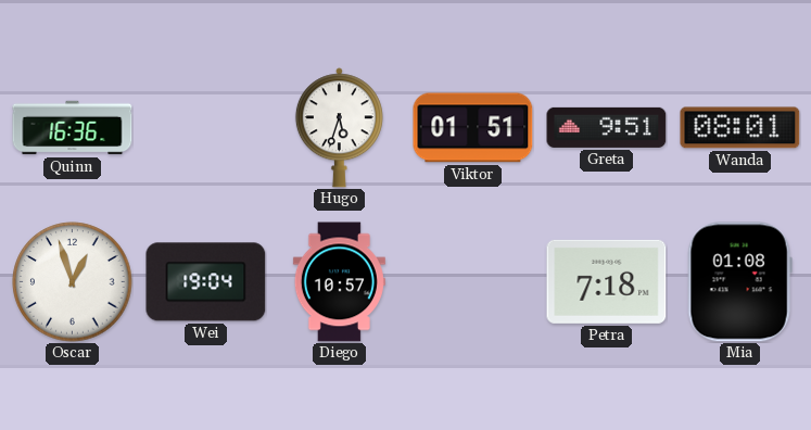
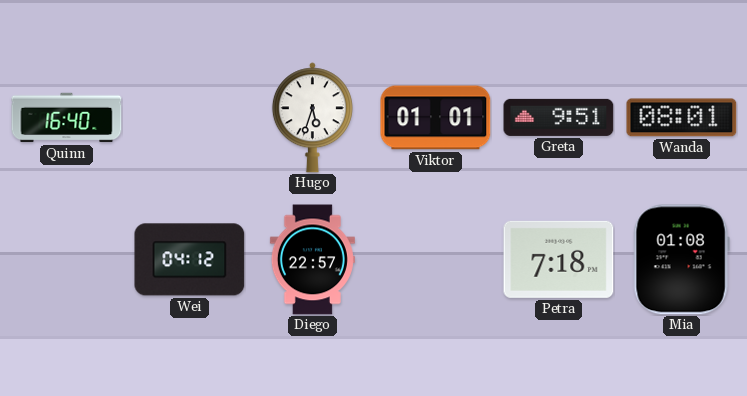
Quinn: 16:36 -> 16:40 (67, 118)
Viktor: 01:51 -> 01:01 (436, 118)
Oscar: 12:57 -> none (73, 282)
Wei: 19:04 -> 04:12 (190, 260)
Diego: 10:57 -> 22:57 (312, 260)
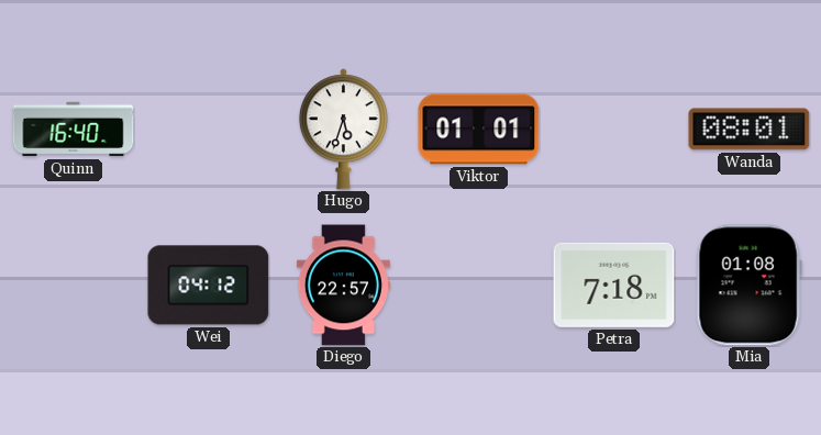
Greta: 9:51 -> none (559, 117)
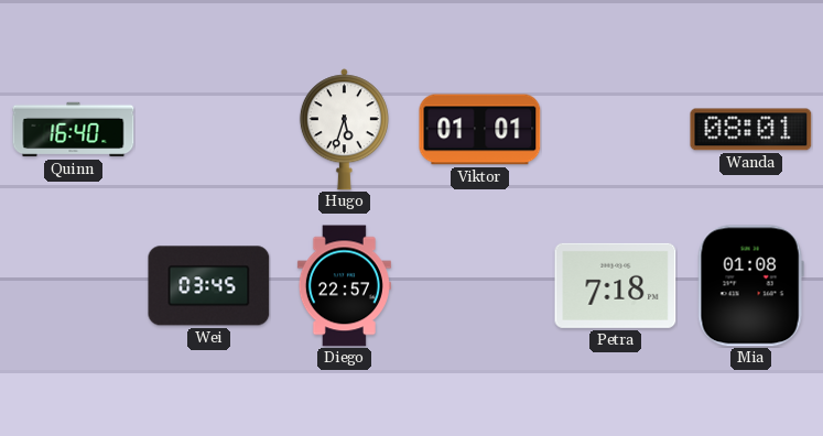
Wei: 04:12 -> 03:45 (209, 286)
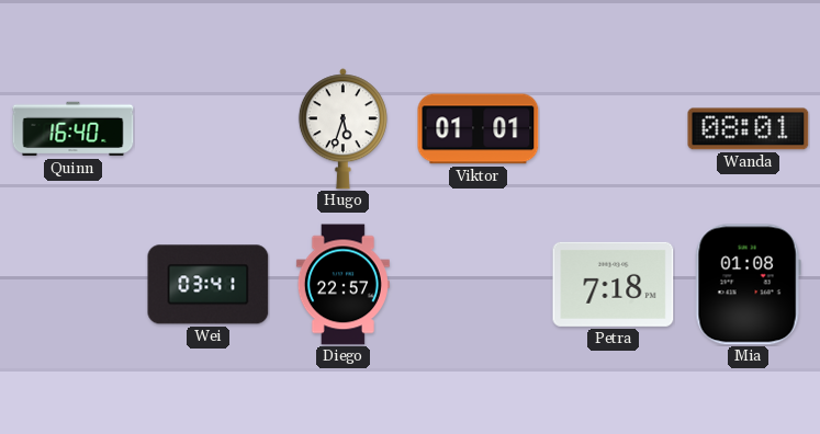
Wei: 03:45 -> 03:41 (209, 285)
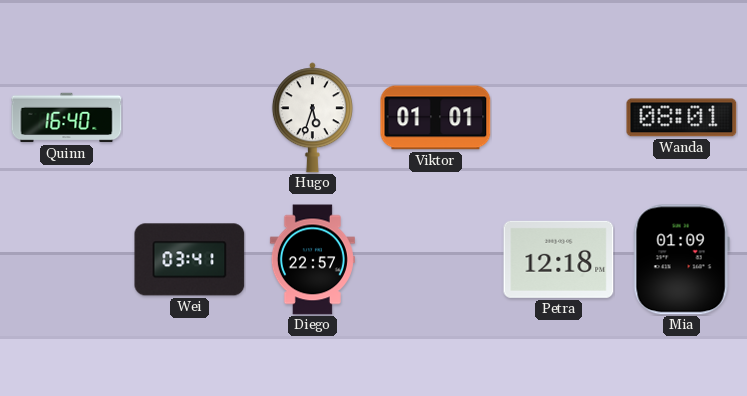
Petra: 7:18 -> 12:18 (559, 259)
Mia: 01:08 -> 01:09 (681, 260)
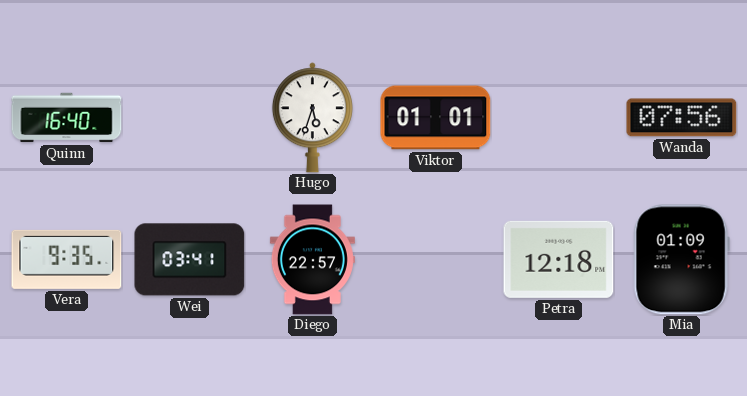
Wanda: 08:01 -> 07:56 (682, 118)
Vera: none -> 9:35 (67, 259)
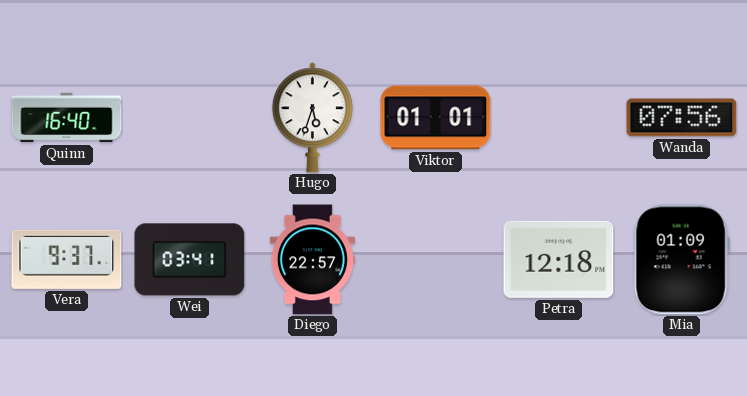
Vera: 9:35 -> 9:37 (67, 259)
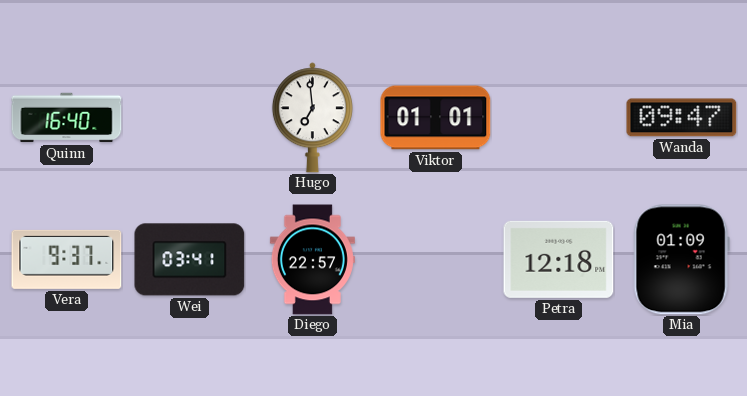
Hugo: 5:33 -> 6:59 (312, 118)
Wanda: 07:56 -> 09:47 (682, 118)
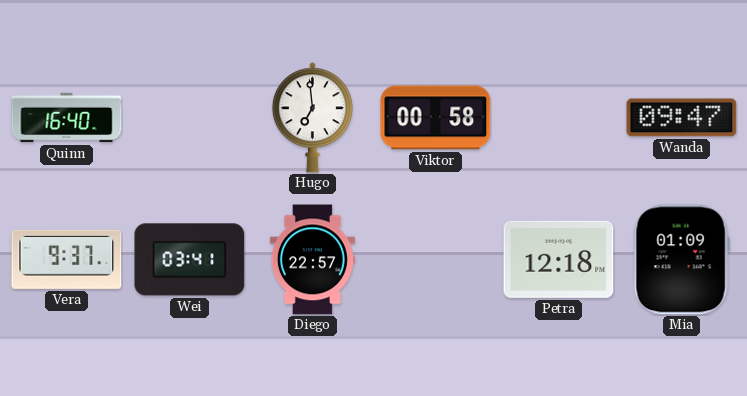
Viktor: 01:01 -> 00:58 (436, 118)
